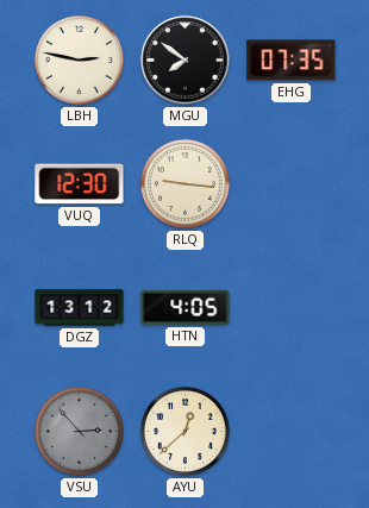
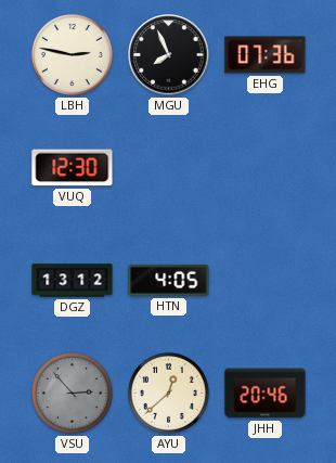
MGU: 7:51 -> 7:56 (169, 55)
EHG: 07:35 -> 07:36 (266, 55)
RLQ: 9:16 -> none (185, 183)
JHH: none -> 20:46 (266, 394)
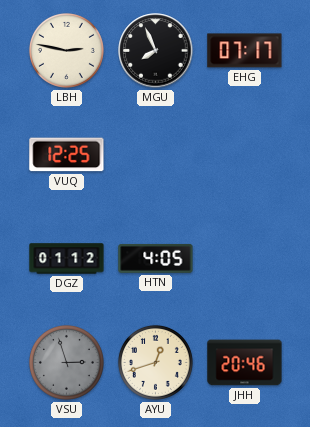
EHG: 07:36 -> 07:17 (245, 51)
VUQ: 12:30 -> 12:25 (67, 155)
DGZ: 13:12 -> 01:12 (67, 259)
VSU: 2:53 -> 2:57 (66, 362)
AYU: 12:38 -> 12:42 (155, 362)
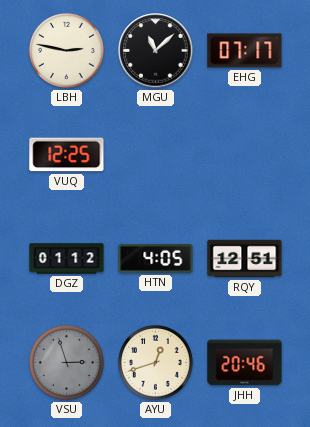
MGU: 7:56 -> 11:08 (156, 51)
RQY: none -> 12:51 (245, 259)
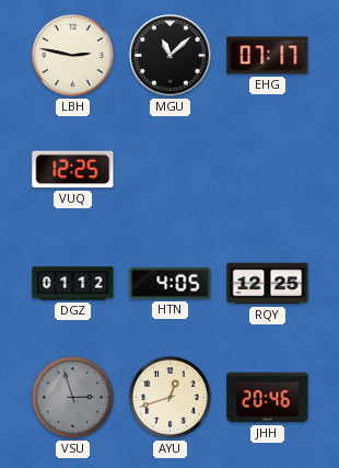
RQY: 12:51 -> 12:25 (268, 284)
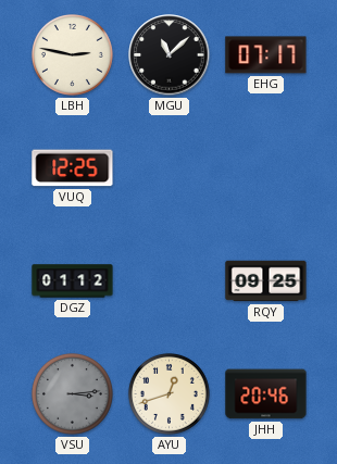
HTN: 4:05 -> none (171, 283)
RQY: 12:25 -> 09:25 (266, 281)
VSU: 2:57 -> 3:14 (72, 393)
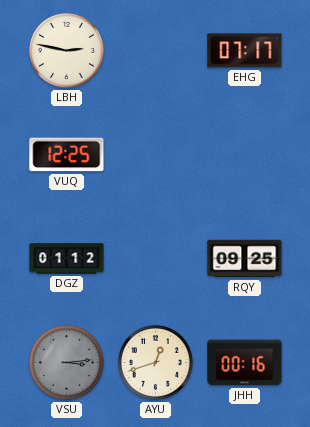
MGU: 11:08 -> none (170, 55)
JHH: 20:46 -> 00:16 (245, 363)
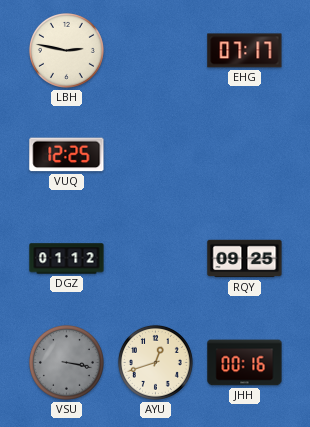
VSU: 3:14 -> 3:17 (66, 362)
